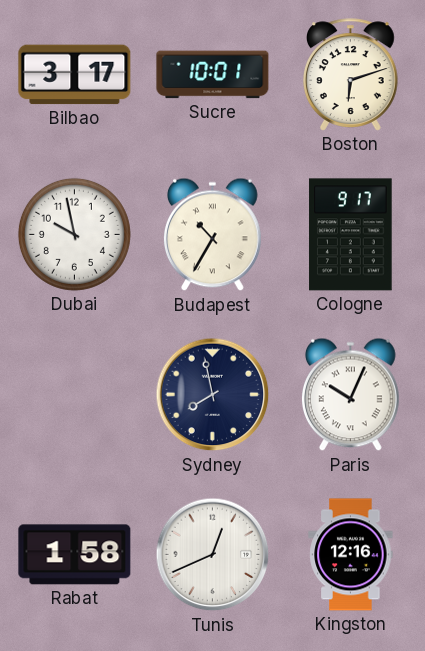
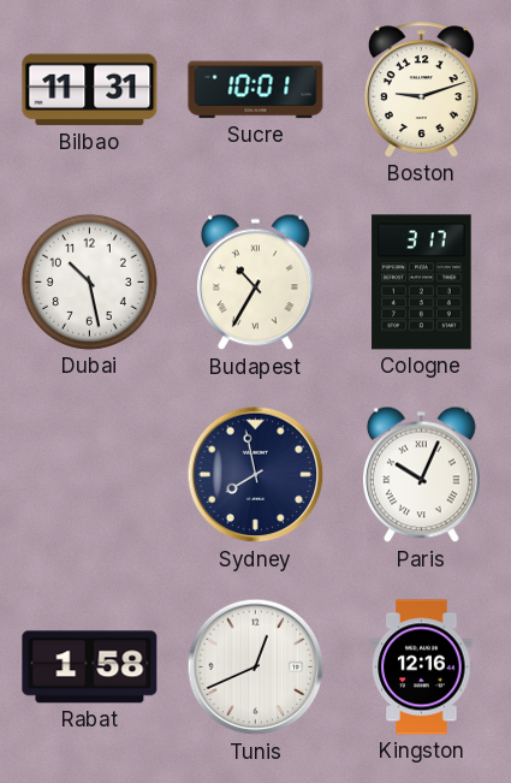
Bilbao: 3:17 -> 11:31 (90, 90)
Boston: 6:12 -> 9:12 (422, 90)
Dubai: 9:58 -> 10:28 (89, 281)
Cologne: 9:17 -> 3:17 (422, 283)
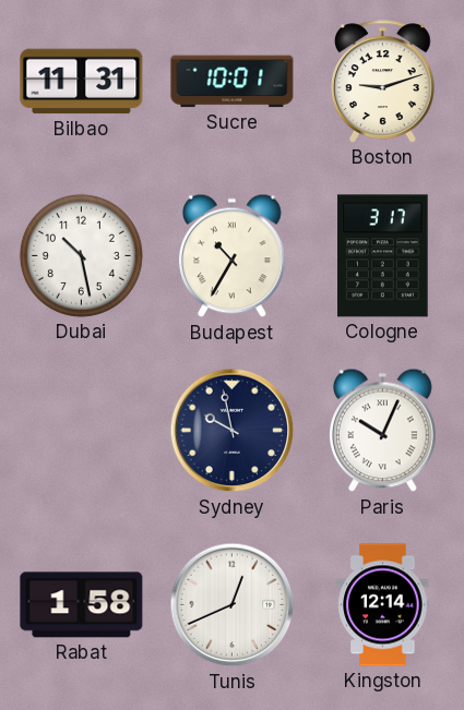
Sydney: 7:58 -> 9:58 (233, 431)
Kingston: 12:16 -> 12:14 (383, 605)
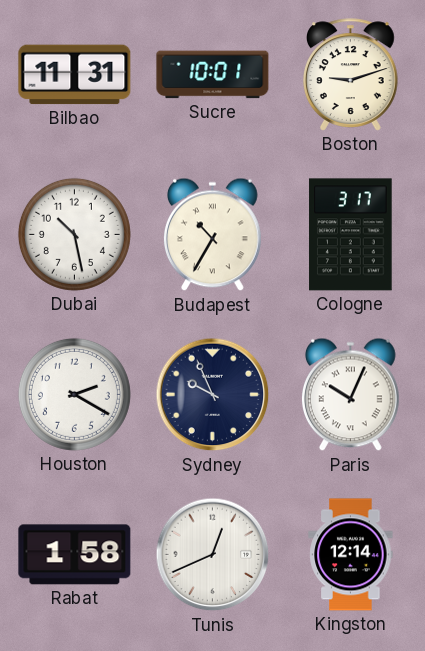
Houston: none -> 2:20 (74, 394)
Sydney: 9:58 -> 9:56 (213, 395)
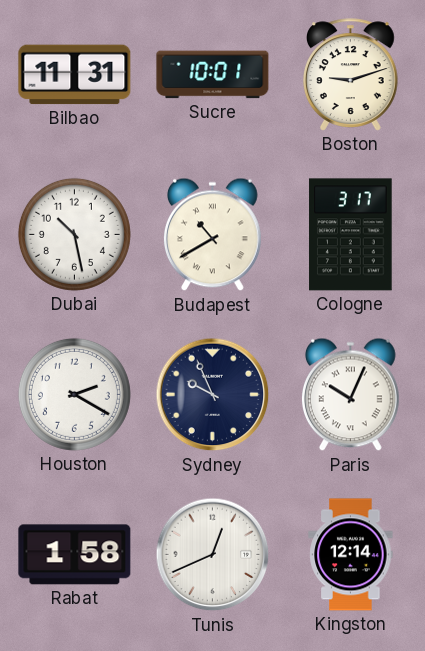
Budapest: 10:35 -> 10:40 (213, 235)
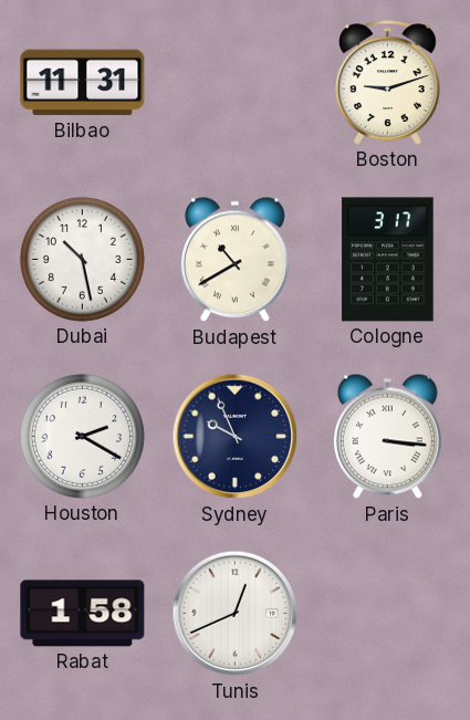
Sucre: 10:01 -> none (213, 75)
Paris: 10:04 -> 3:16 (388, 437)
Kingston: 12:14 -> none (351, 555)
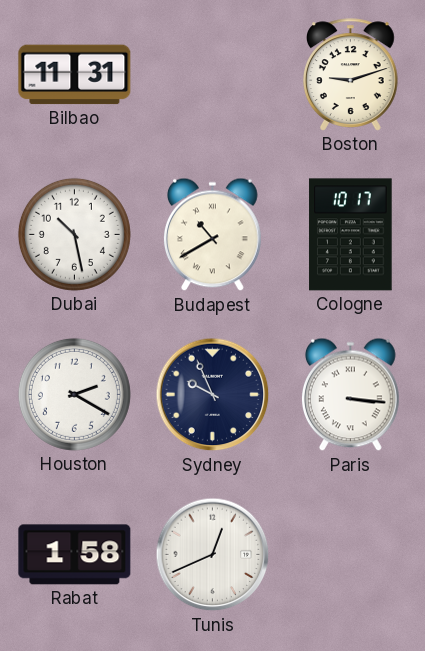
Cologne: 3:17 -> 10:17 (351, 235)
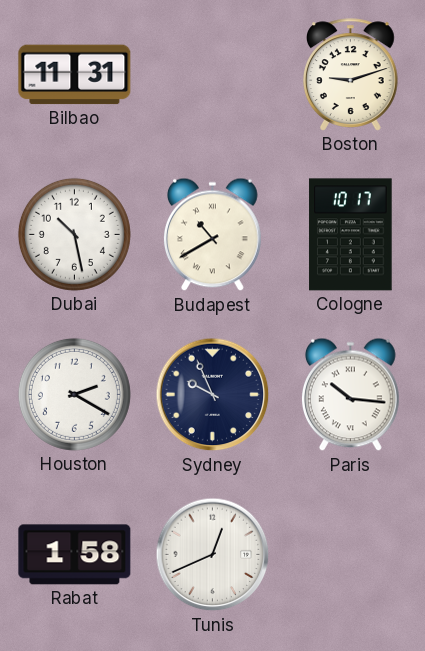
Paris: 3:16 -> 10:16 (351, 395)
